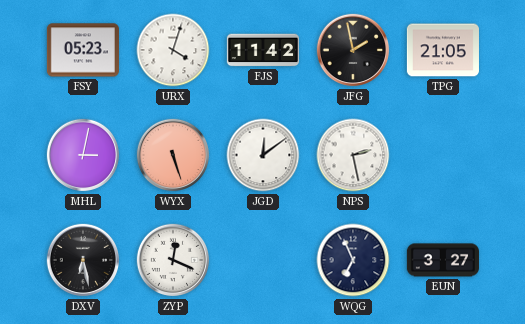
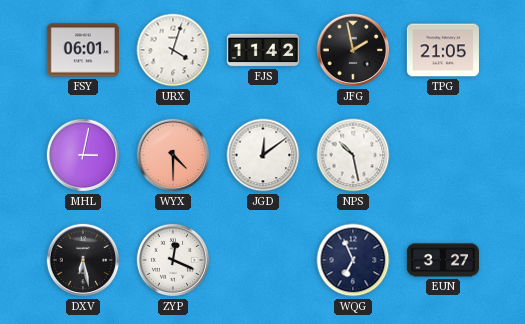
FSY: 05:23 -> 06:01 (83, 50)
WYX: 5:27 -> 4:30 (173, 155)
NPS: 2:28 -> 10:28 (353, 155)
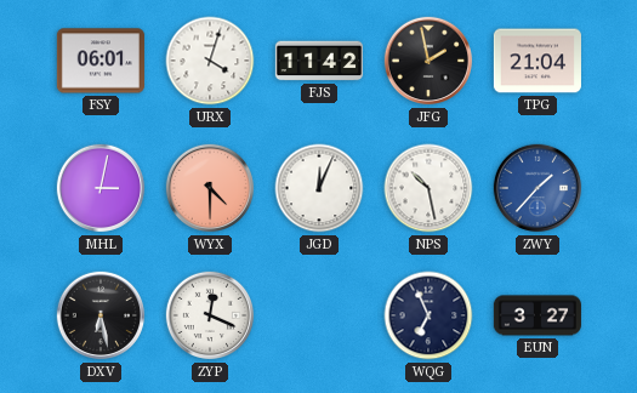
TPG: 21:05 -> 21:04 (538, 61)
JGD: 12:09 -> 12:04 (319, 188)
ZWY: none -> 1:37 (538, 188)
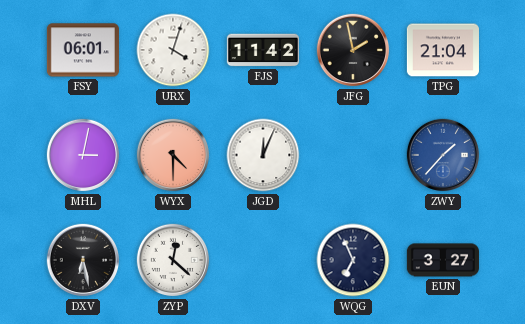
NPS: 10:28 -> none (428, 188)
ZYP: 12:19 -> 12:22 (173, 260)
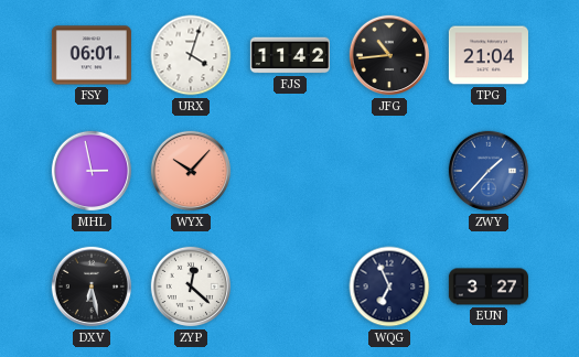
JFG: 1:58 -> 10:44 (389, 55)
MHL: 3:02 -> 2:58 (92, 171)
WYX: 4:30 -> 10:07 (191, 171)
JGD: 12:04 -> none (263, 155)
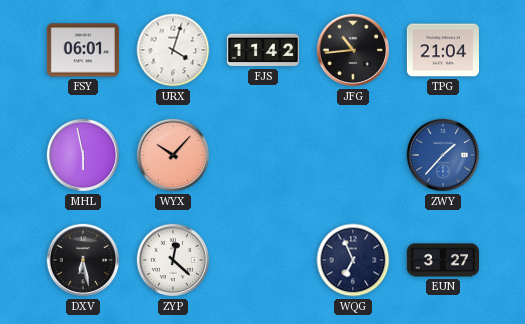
MHL: 2:58 -> 5:58 (83, 155)
